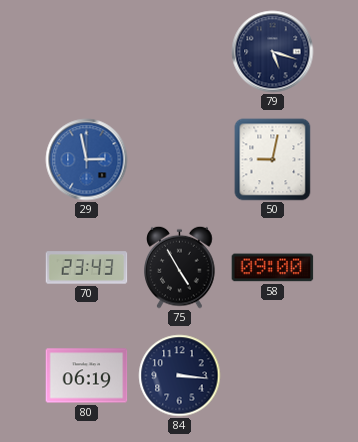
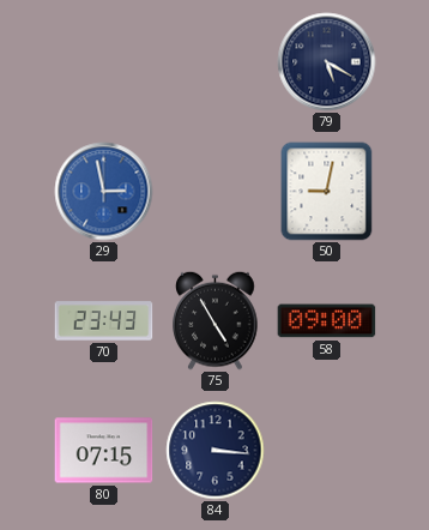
79: 5:18 -> 5:20 (327, 62)
80: 06:19 -> 07:15 (104, 451)
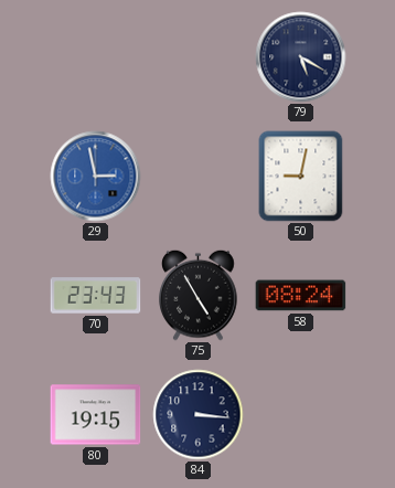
58: 09:00 -> 08:24 (301, 296)
80: 07:15 -> 19:15 (96, 415)
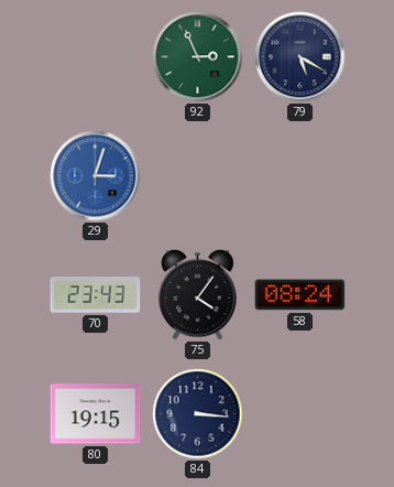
92: none -> 2:56 (198, 57)
29: 2:58 -> 3:03 (96, 176)
50: 9:02 -> none (301, 177)
75: 4:55 -> 4:06 (198, 294)
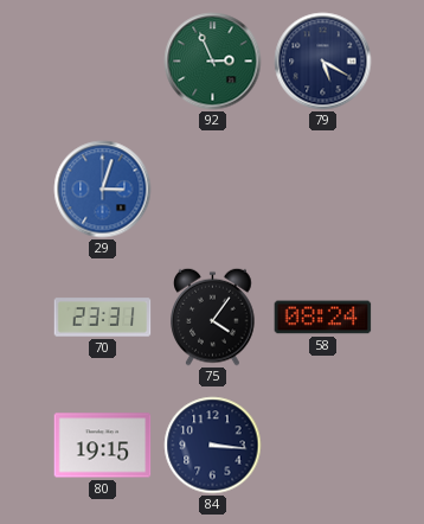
70: 23:43 -> 23:31 (103, 318)
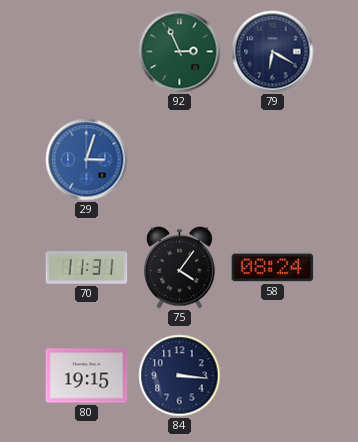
79: 5:20 -> 6:20 (273, 52)
70: 23:31 -> 11:31 (87, 268)
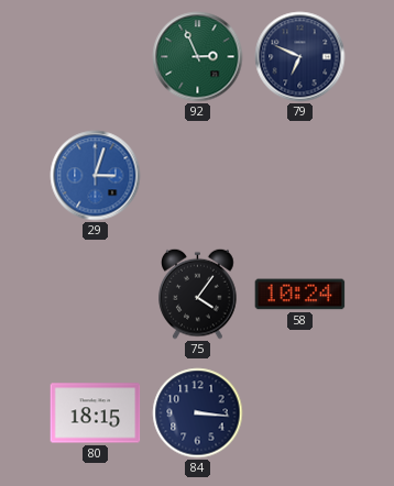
79: 6:20 -> 6:49 (300, 57)
70: 11:31 -> none (87, 268)
58: 08:24 -> 10:24 (300, 295)
80: 19:15 -> 18:15 (96, 413)
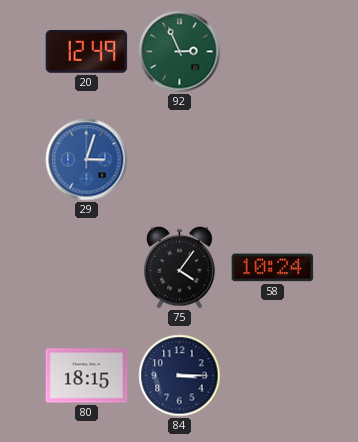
20: none -> 12:49 (87, 51)
79: 6:49 -> none (300, 57)
84: 3:16 -> 3:15 (180, 376)
